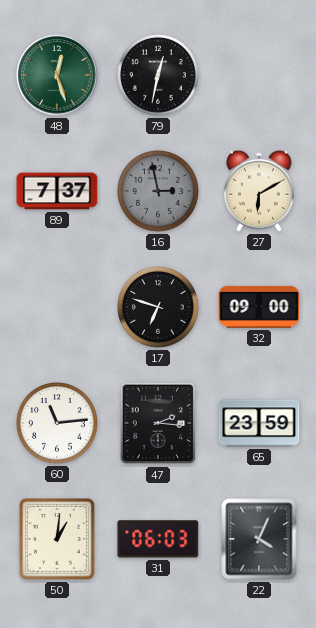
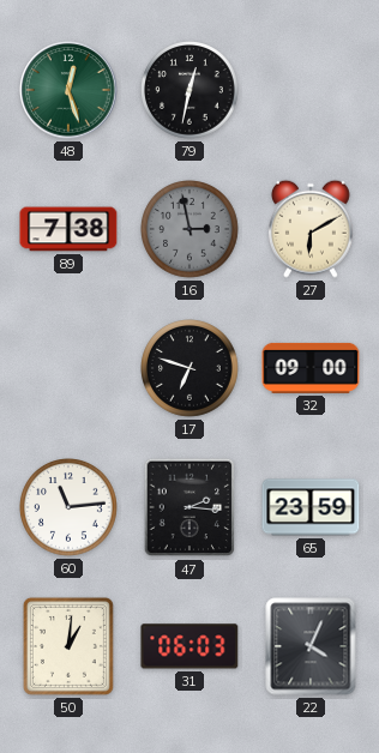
89: 7:37 -> 7:38 (68, 229)
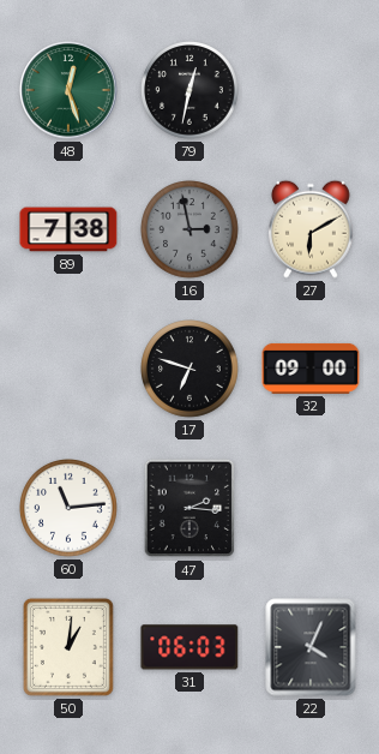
65: 23:59 -> none (311, 507)
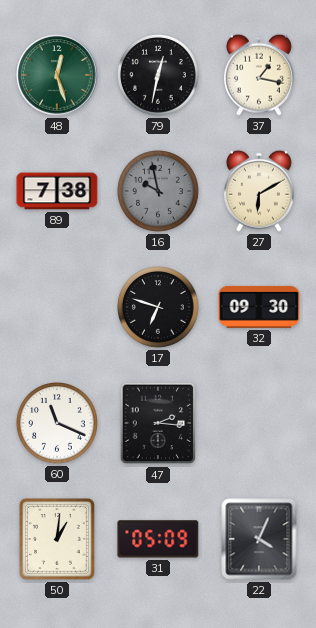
37: none -> 1:17 (259, 75)
16: 2:58 -> 9:58 (159, 192)
32: 09:00 -> 09:30 (259, 307)
60: 11:14 -> 11:19 (58, 424)
31: 06:03 -> 05:09 (158, 539)
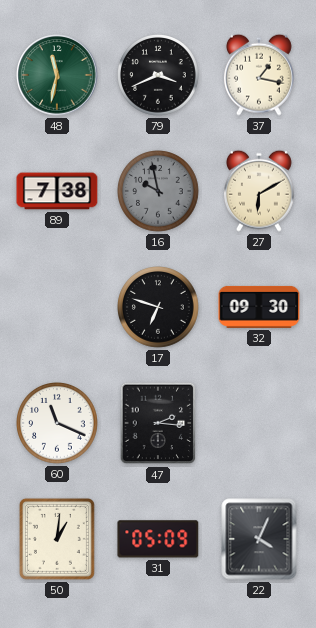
48: 12:27 -> 11:32 (57, 75)
79: 12:32 -> 3:41 (159, 76)
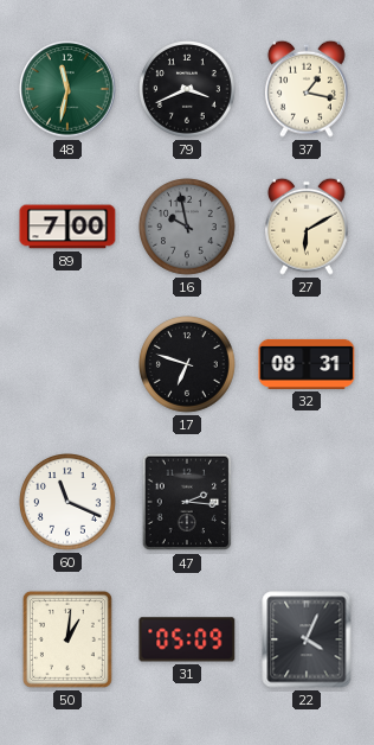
89: 7:38 -> 7:00 (67, 227)
32: 09:30 -> 08:31 (307, 364)
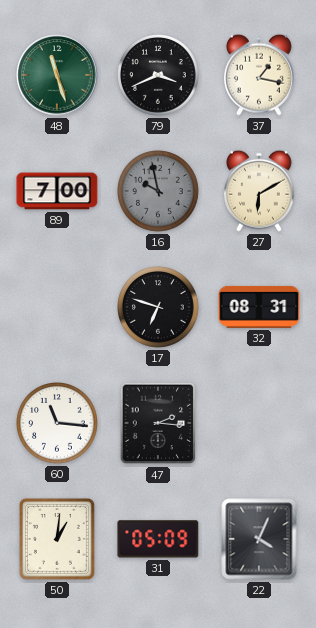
48: 11:32 -> 11:27 (57, 75)
60: 11:19 -> 11:16 (58, 424)
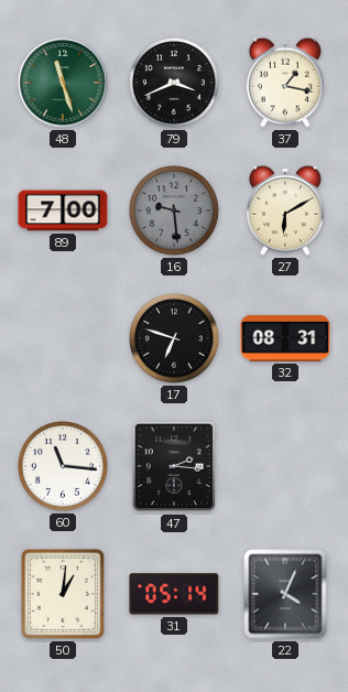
16: 9:58 -> 9:29 (175, 212)
31: 05:09 -> 05:14 (174, 594)
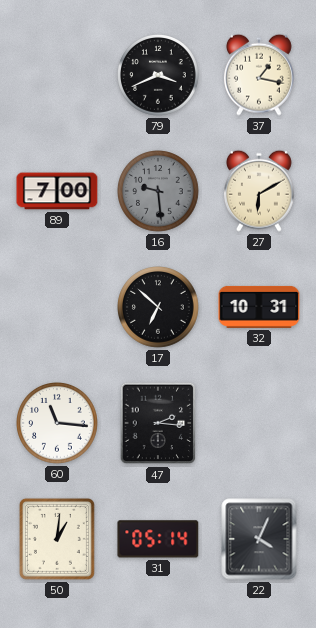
48: 11:27 -> none (63, 83)
17: 6:48 -> 6:52 (159, 308)
32: 08:31 -> 10:31 (259, 307)
